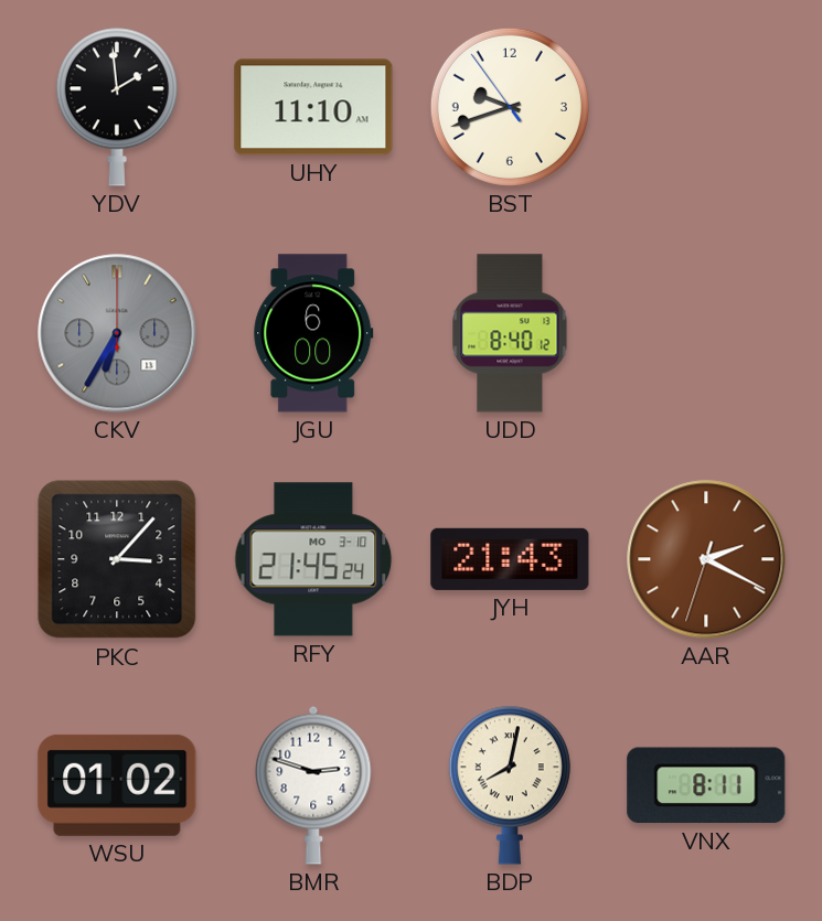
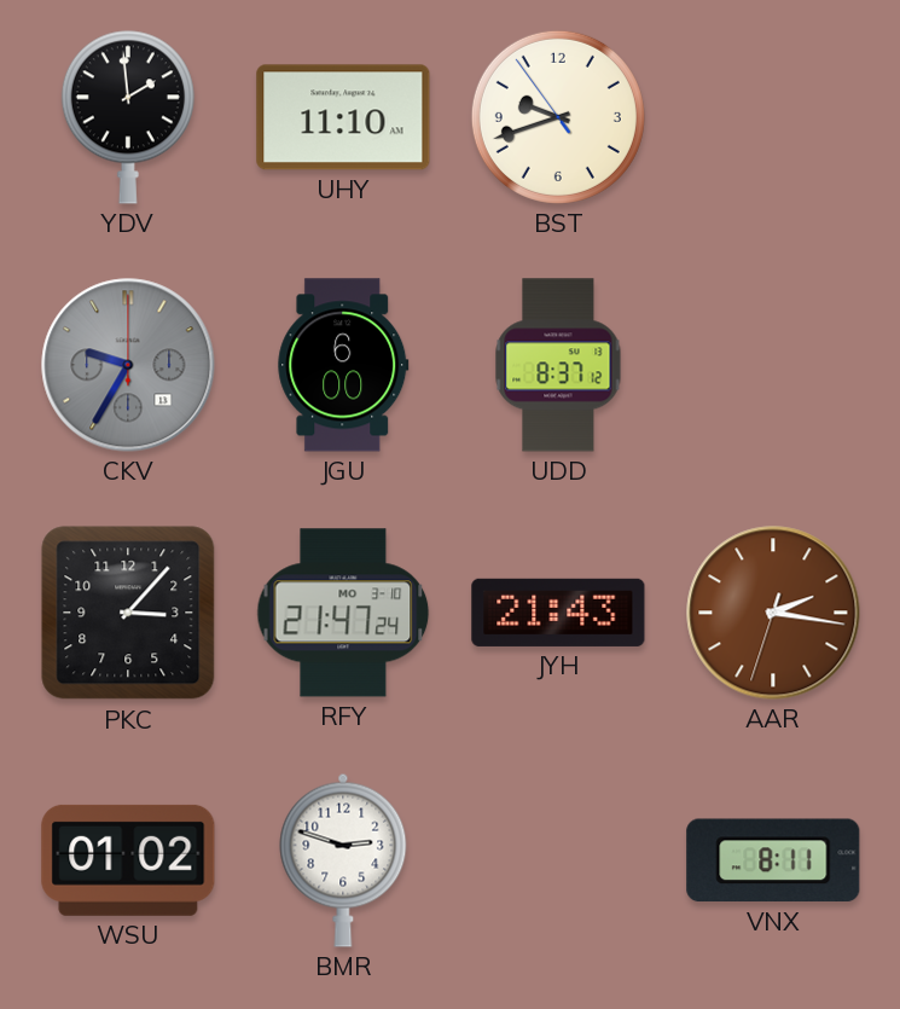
CKV: 6:35 -> 9:35 (128, 365)
UDD: 8:40 -> 8:37 (558, 365)
RFY: 21:45 -> 21:47 (343, 613)
AAR: 2:19 -> 2:16 (773, 613)
BDP: 8:02 -> none (510, 785)
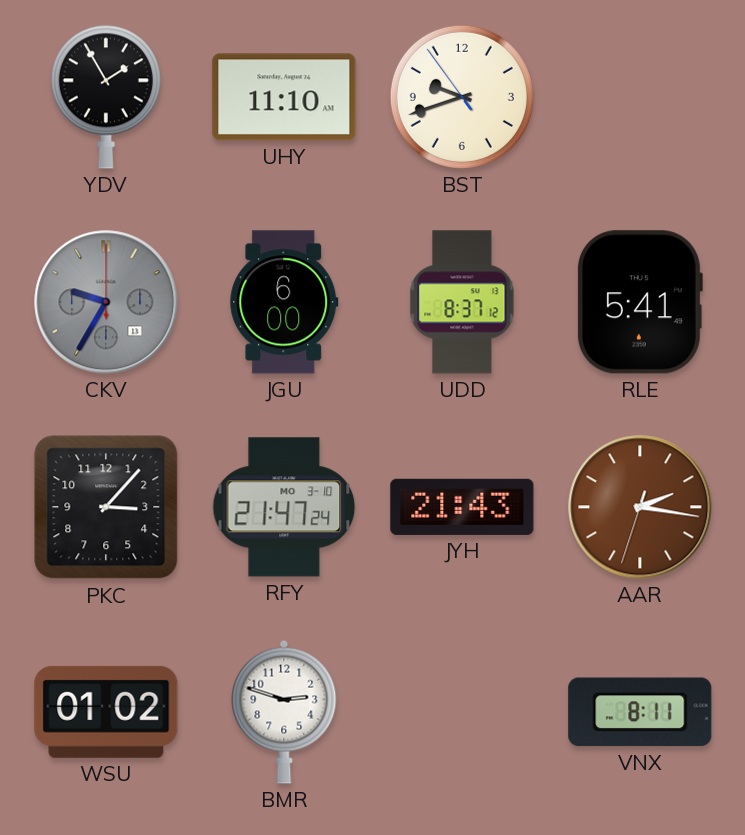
YDV: 1:59 -> 1:55 (106, 97)
RLE: none -> 5:41 (639, 302)
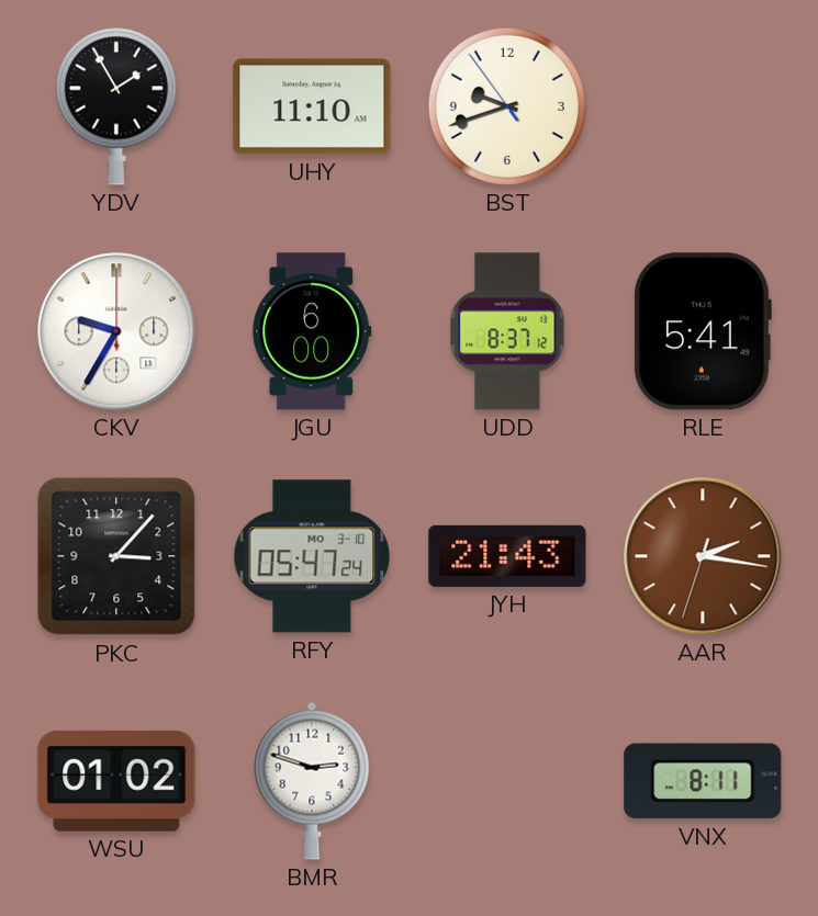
CKV dial: grey -> white (116, 331)
RFY: 21:47 -> 05:47 (312, 556)
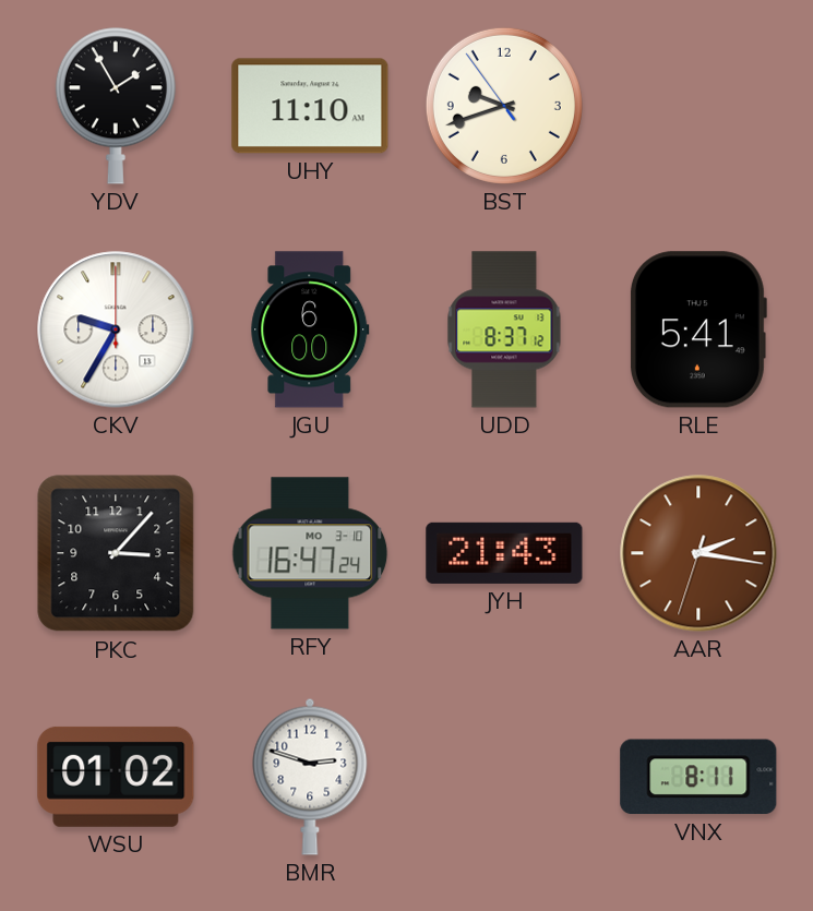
RFY: 05:47 -> 16:47 (310, 553)
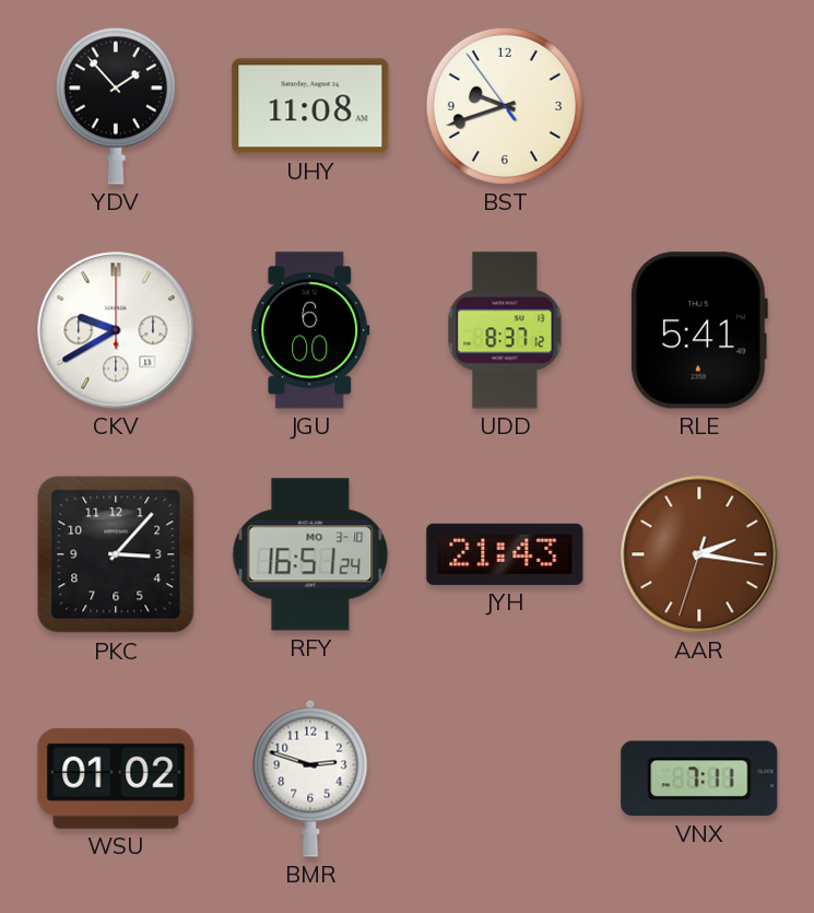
YDV: 1:55 -> 1:53 (116, 106)
UHY: 11:10 -> 11:08 (310, 106)
CKV: 9:35 -> 9:40 (116, 330)
RFY: 16:47 -> 16:51 (310, 554)
VNX: 8:11 -> 7:11 (699, 779)
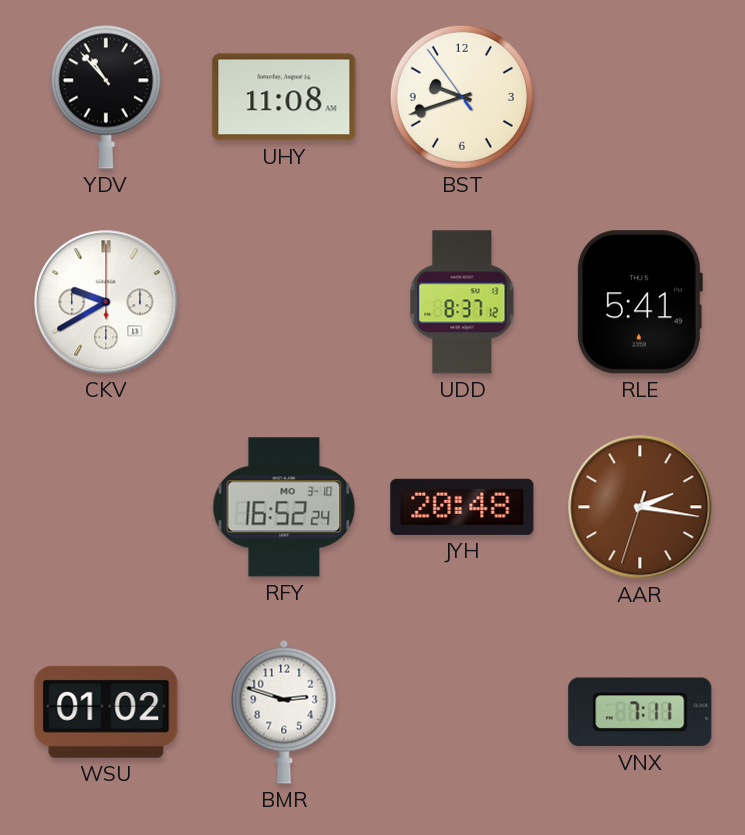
YDV: 1:53 -> 10:53 (106, 97)
JGU: 6:00 -> none (310, 330)
PKC: 3:07 -> none (116, 554)
RFY: 16:51 -> 16:52 (284, 507)
JYH: 21:43 -> 20:48 (462, 507)
